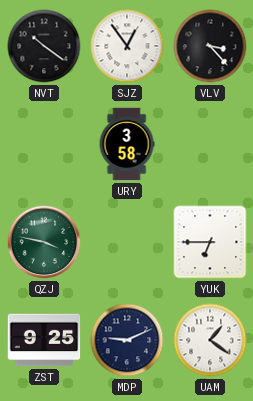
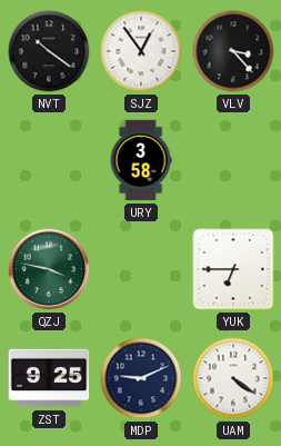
UAM: 1:21 -> 4:21 (233, 378)
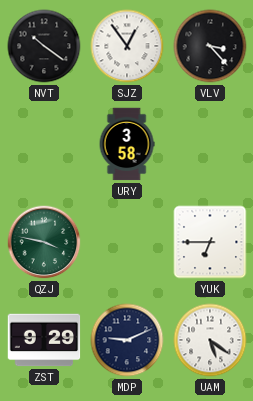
ZST: 9:25 -> 9:29 (44, 340)
UAM: 4:21 -> 5:21 (210, 340)
